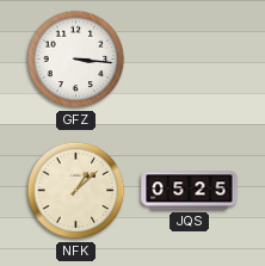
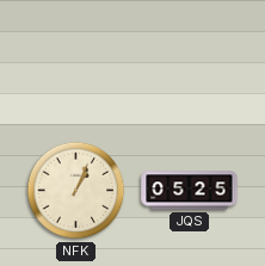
GFZ: 3:16 -> none (76, 60)
NFK: 1:08 -> 1:04 (76, 191)
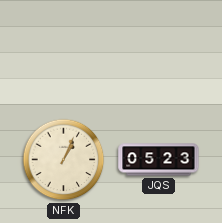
JQS: 05:25 -> 05:23 (159, 160)
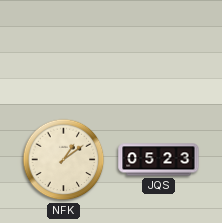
NFK: 1:04 -> 1:09 (64, 160)
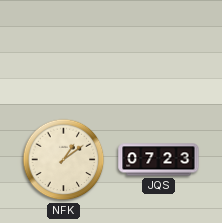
JQS: 05:23 -> 07:23 (159, 160)
